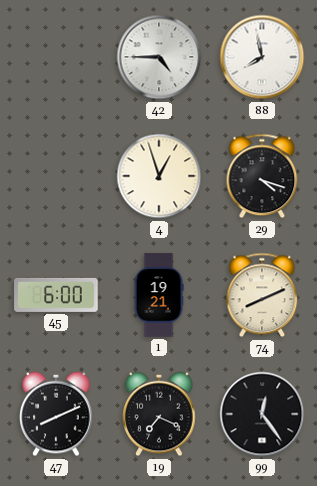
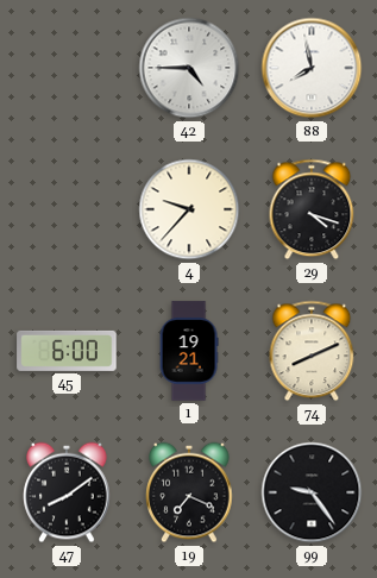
4: 12:57 -> 9:37 (189, 209)
47: 8:11 -> 8:09 (67, 492)
99: 12:24 -> 9:24 (312, 492)
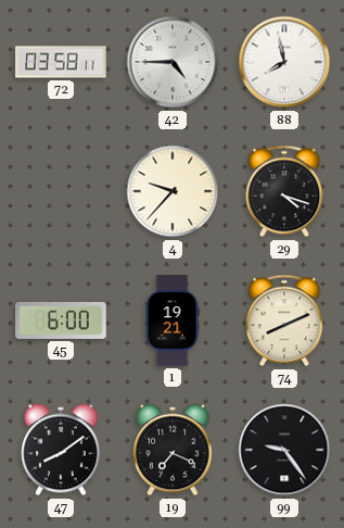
72: none -> 03:58 (61, 62)
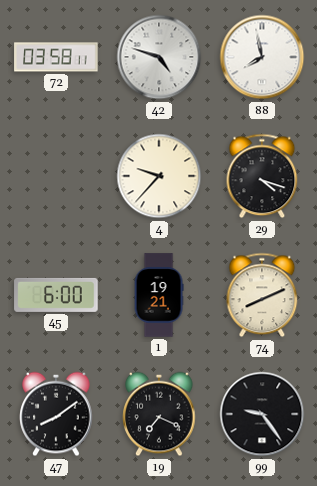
42: 4:45 -> 4:48 (159, 57)
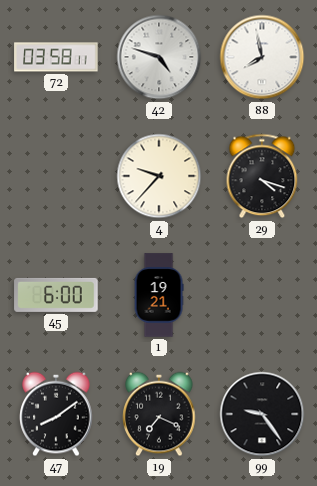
74: 8:11 -> none (262, 295)
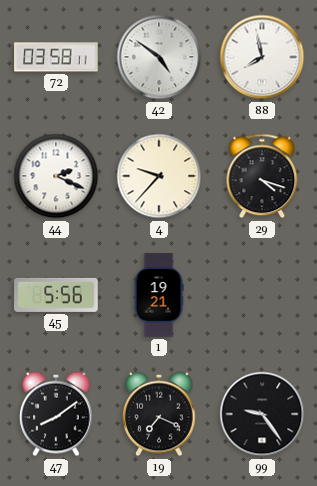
42: 4:48 -> 4:51 (159, 57)
44: none -> 2:19 (56, 176)
45: 6:00 -> 5:56 (56, 295)
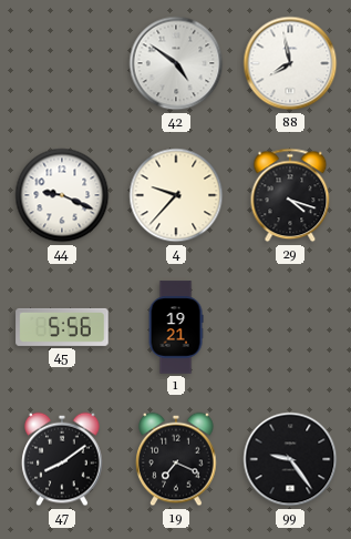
72: 03:58 -> none (56, 57)
44: 2:19 -> 9:19 (62, 195)
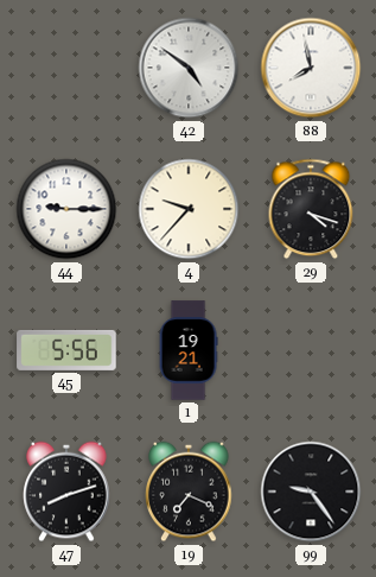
44: 9:19 -> 9:15 (66, 209)
47: 8:09 -> 8:12 (66, 492)
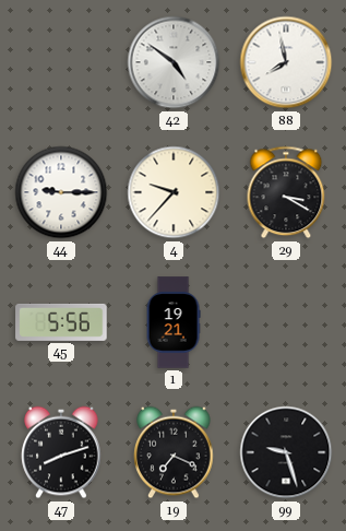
29: 4:18 -> 3:20 (286, 192)
99: 9:24 -> 9:27 (286, 452)
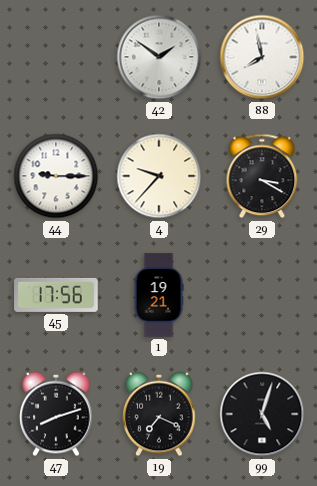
42: 4:51 -> 1:51 (159, 57)
45: 5:56 -> 17:56 (56, 295)
99: 9:27 -> 5:03 (262, 414)
